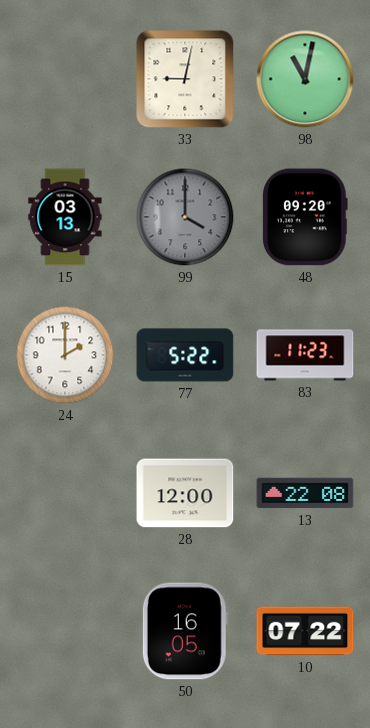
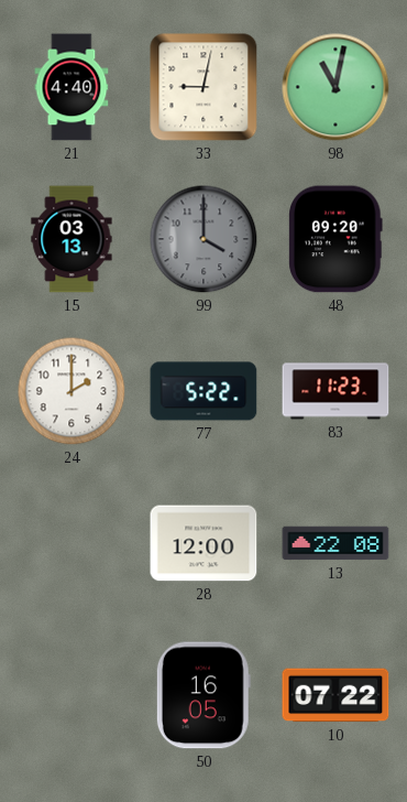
21: none -> 4:40 (71, 87)
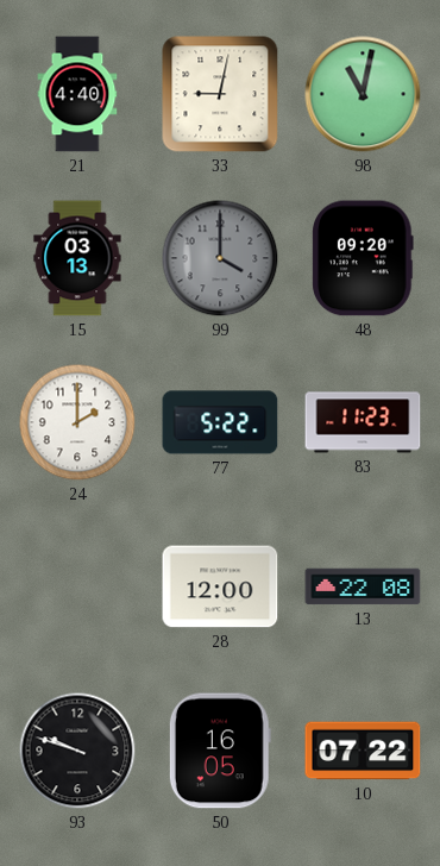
93: none -> 9:48 (77, 751)
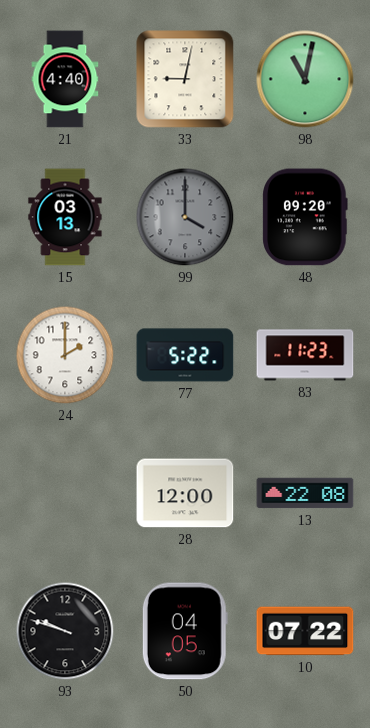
50: 16:05 -> 04:05 (185, 631)
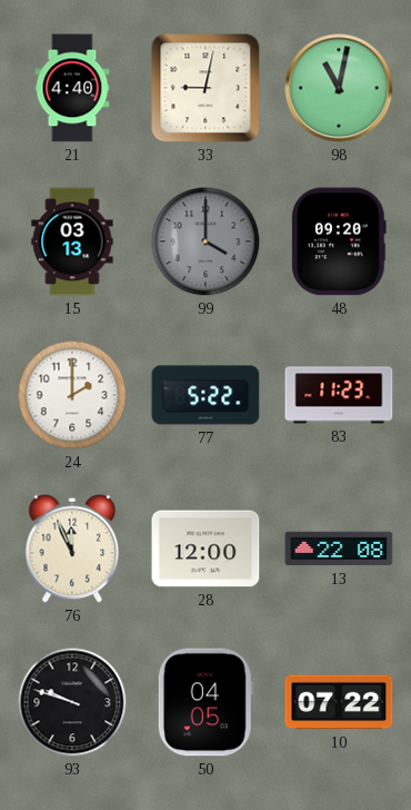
76: none -> 11:56 (72, 549)
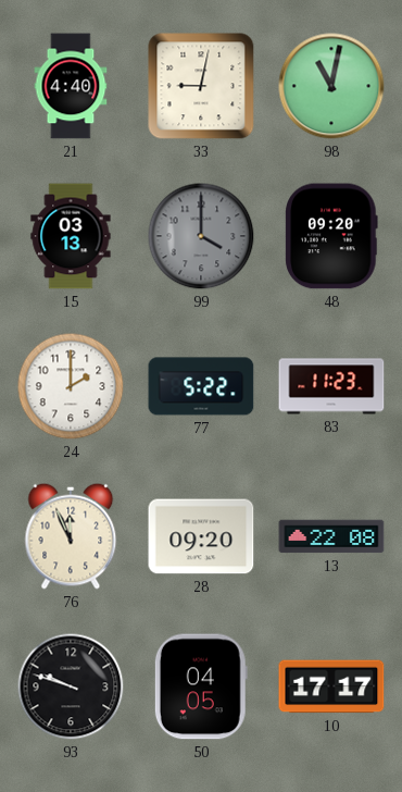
28: 12:00 -> 09:20 (201, 536)
10: 07:22 -> 17:17 (331, 686)
